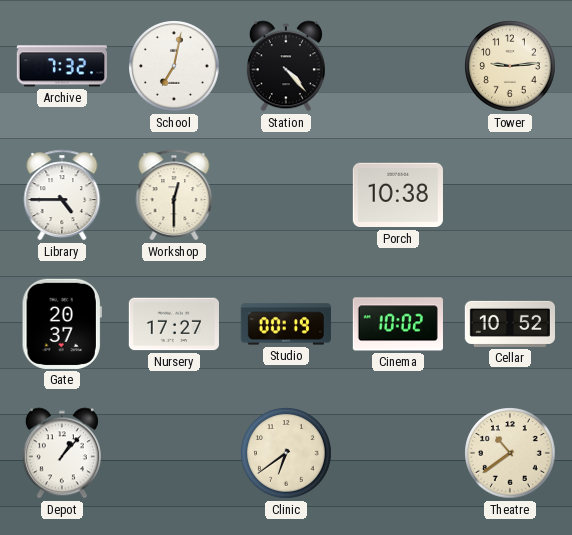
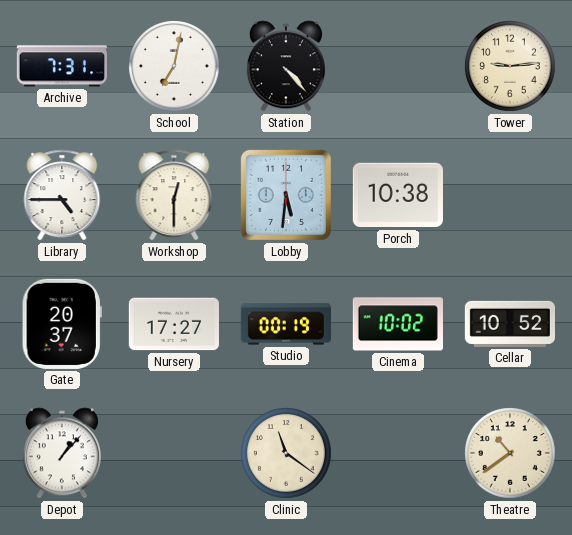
Archive: 7:32 -> 7:31 (62, 66)
Lobby: none -> 5:31 (286, 195)
Clinic: 6:39 -> 11:21 (286, 453)
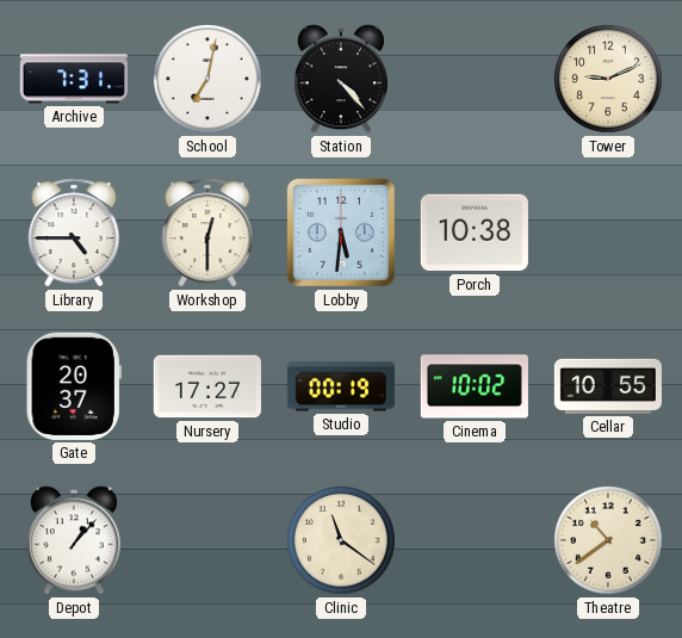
Tower: 9:14 -> 9:11 (608, 79)
Cellar: 10:52 -> 10:55 (607, 386)
